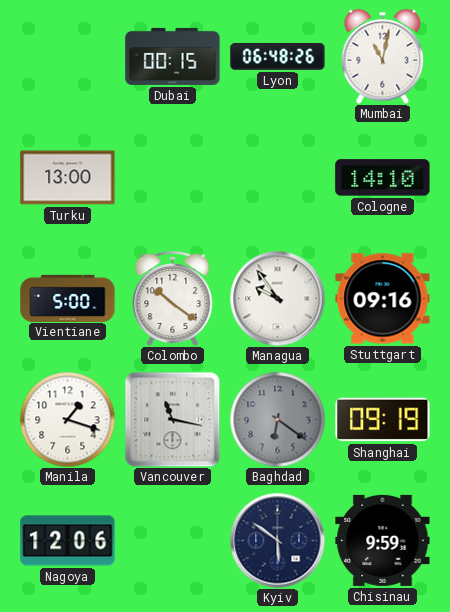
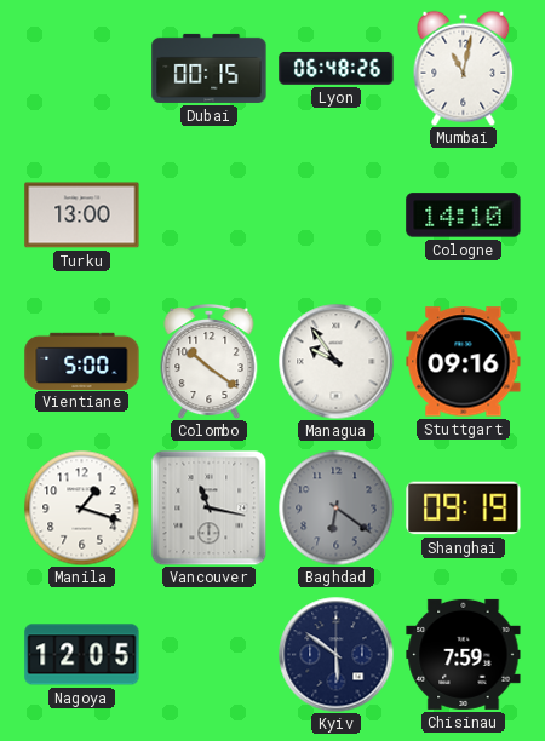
Nagoya: 12:06 -> 12:05 (82, 655)
Chisinau: 9:59 -> 7:59 (464, 654)
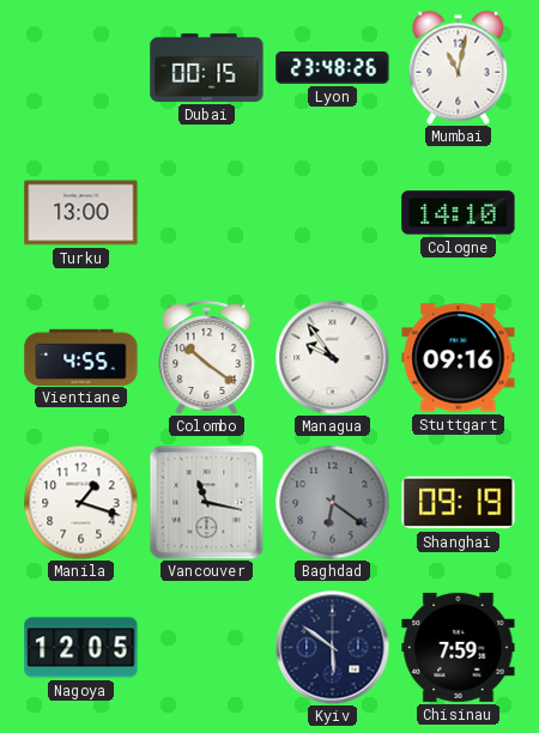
Lyon: 06:48 -> 23:48 (333, 67)
Vientiane: 5:00 -> 4:55 (81, 357)
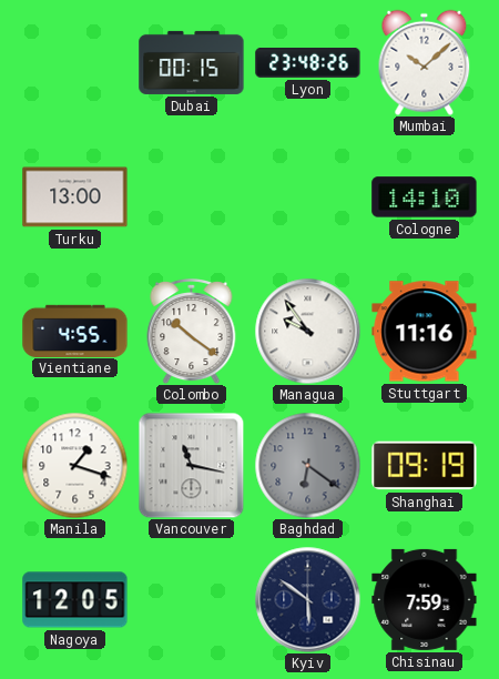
Mumbai: 11:02 -> 10:08 (425, 62)
Stuttgart: 09:16 -> 11:16 (425, 332)
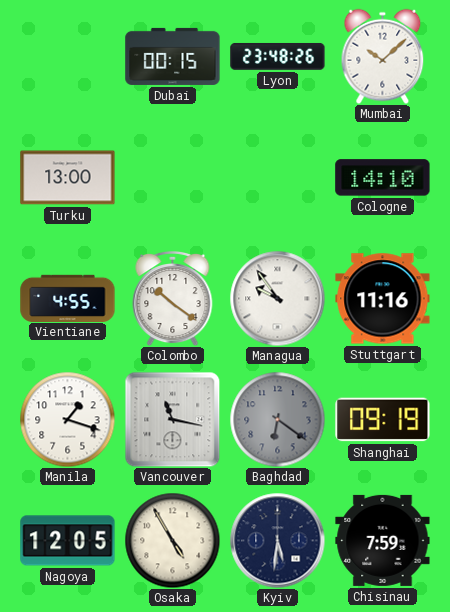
Osaka: none -> 4:55 (172, 540)
Kyiv: 5:51 -> 5:31 (277, 540)
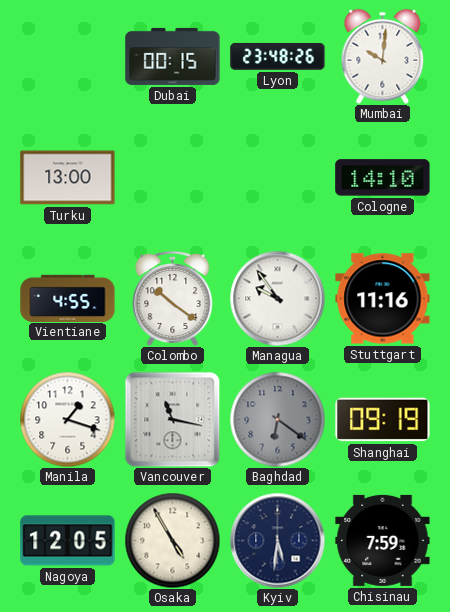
Mumbai: 10:08 -> 10:01 (383, 56)
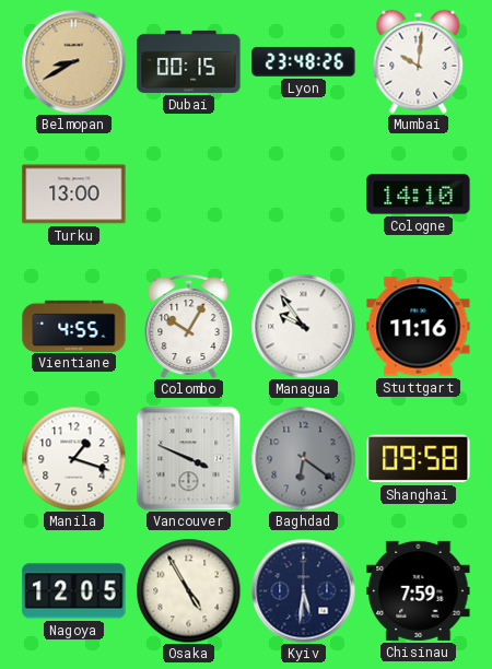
Belmopan: none -> 8:40 (73, 61)
Colombo: 10:21 -> 10:05 (189, 326)
Vancouver: 11:17 -> 3:49 (188, 458)
Shanghai: 09:19 -> 09:58 (419, 459)
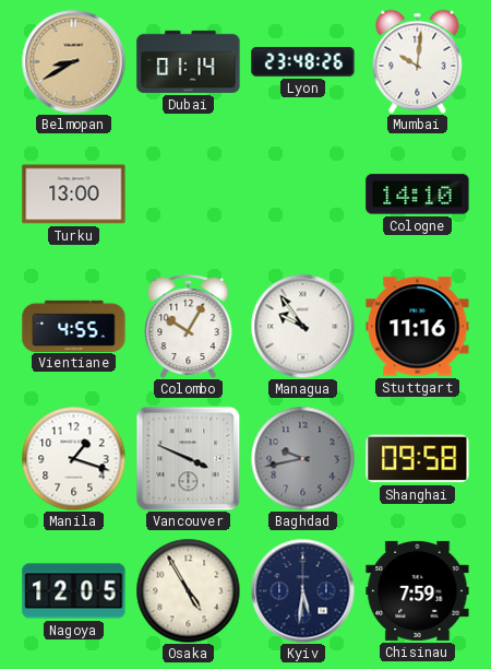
Dubai: 00:15 -> 01:14 (189, 61)
Baghdad: 6:21 -> 9:43 (302, 458)
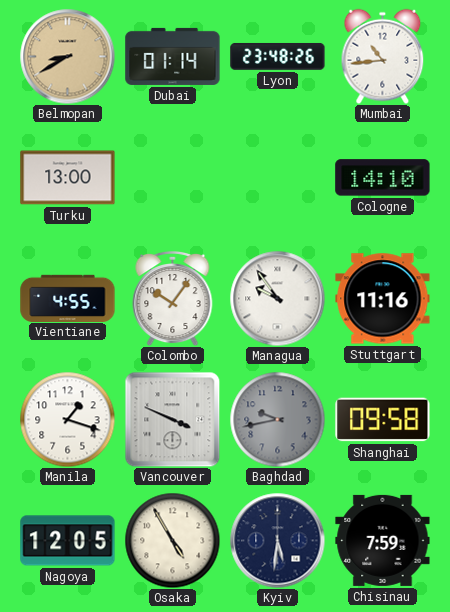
Mumbai: 10:01 -> 10:44 (383, 56)
Colombo: 10:05 -> 10:06 (173, 298)
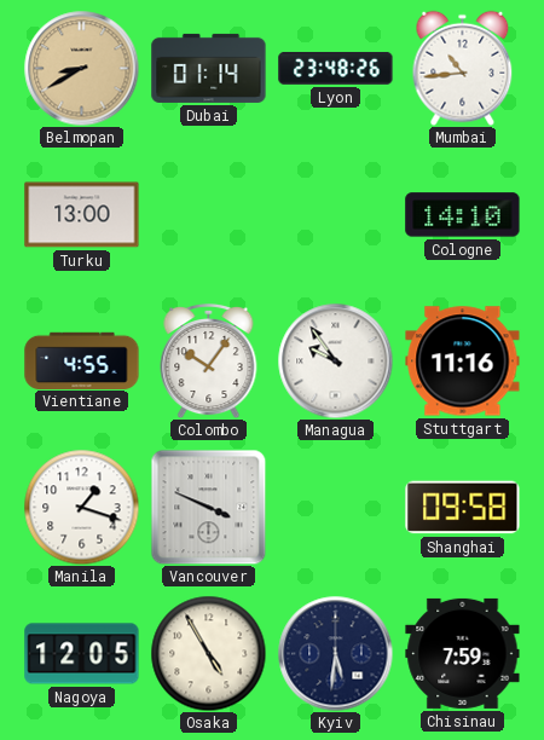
Baghdad: 9:43 -> none (277, 419)
